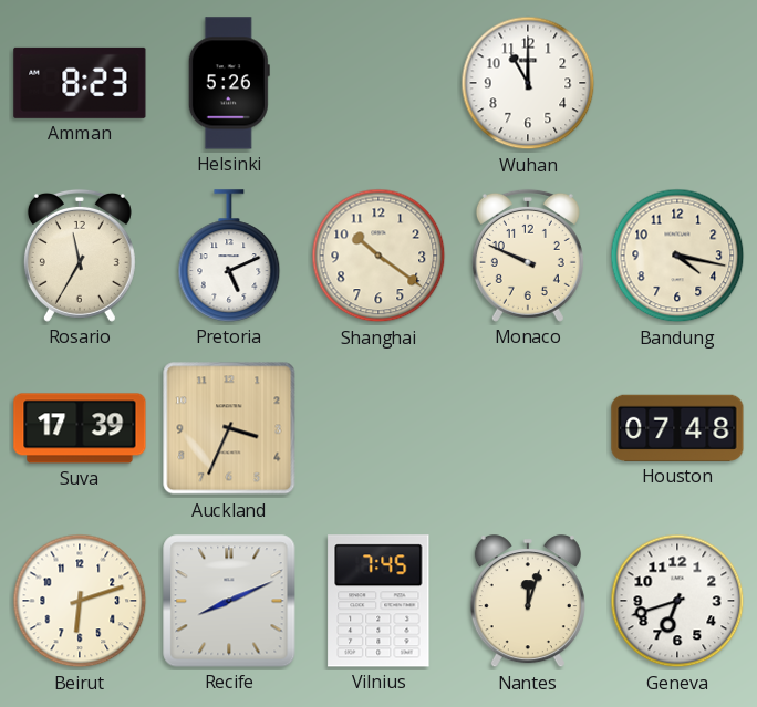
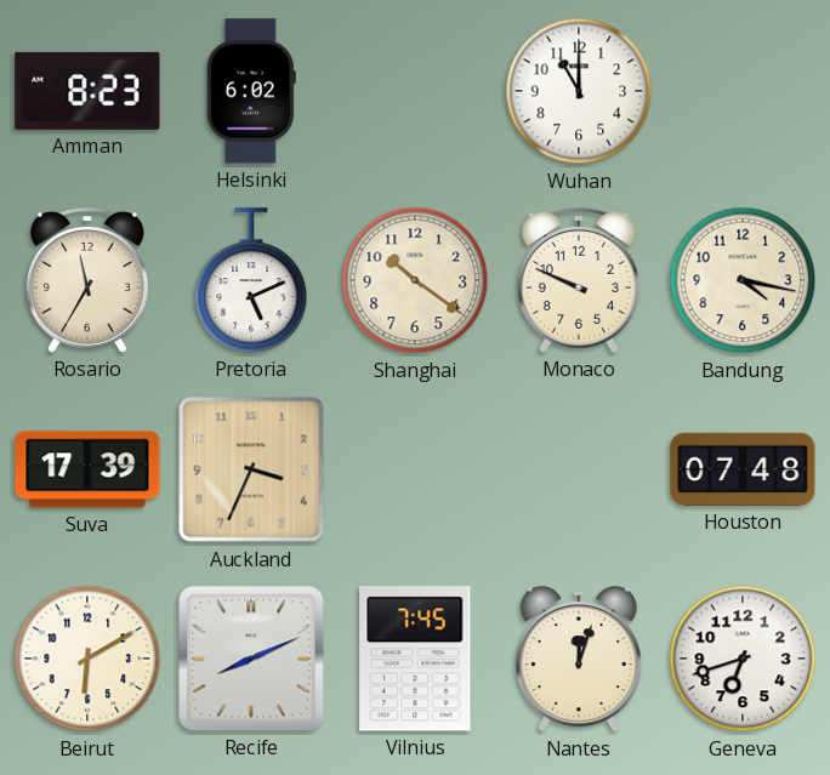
Helsinki: 5:26 -> 6:02 (251, 91)
Beirut: 6:12 -> 6:10 (87, 659)
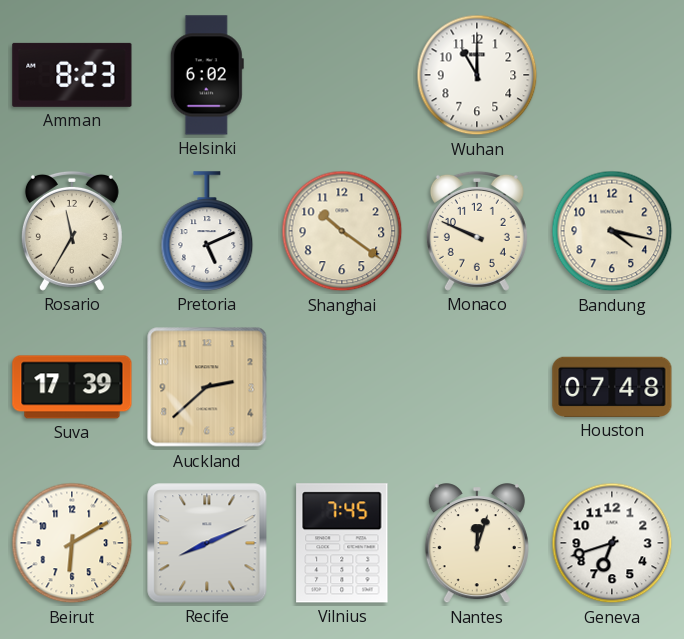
Auckland: 3:34 -> 2:38 (207, 387)
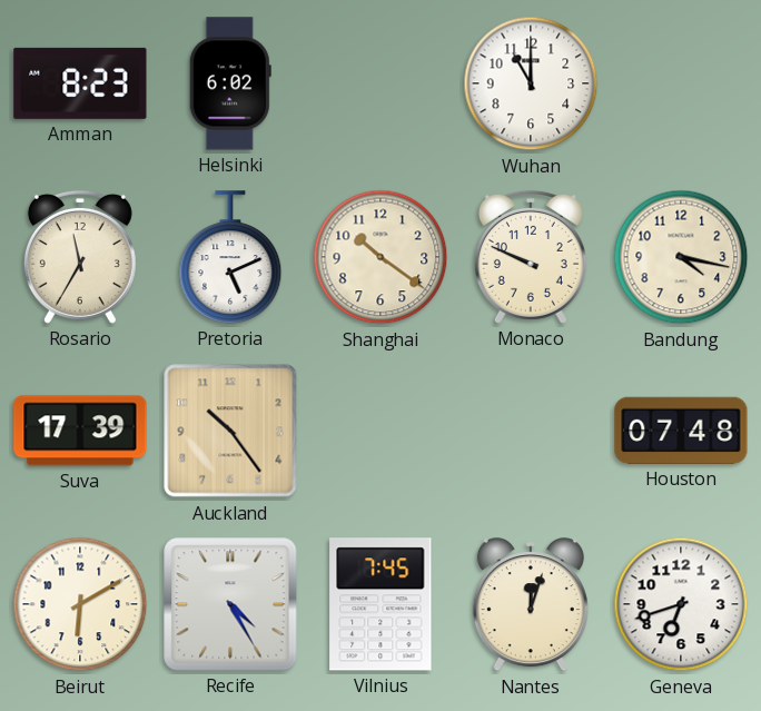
Auckland: 2:38 -> 10:24 (230, 431)
Recife: 8:11 -> 4:25 (230, 604)
